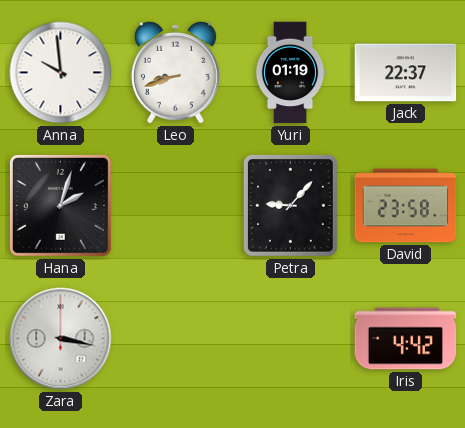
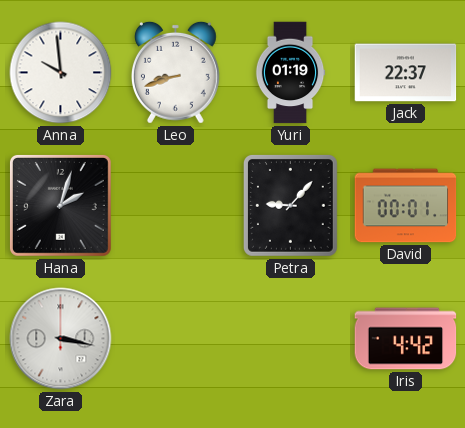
David: 23:58 -> 00:01 (406, 206)
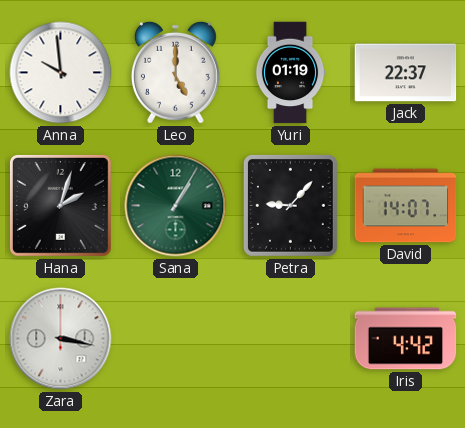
Leo: 8:42 -> 5:00 (175, 72)
Sana: none -> 1:05 (176, 206)
David: 00:01 -> 14:07 (406, 206)
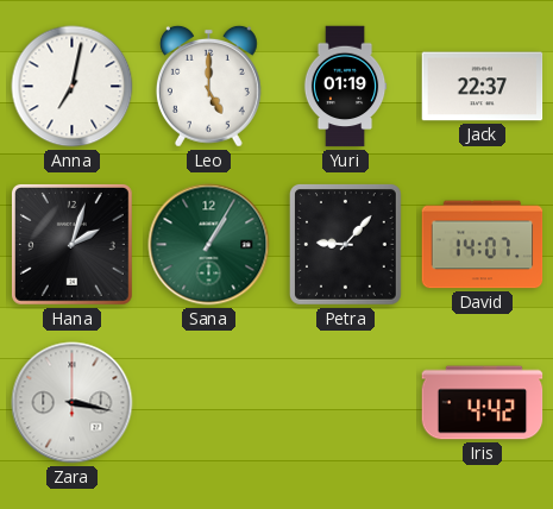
Anna: 9:59 -> 7:02 (73, 87)
